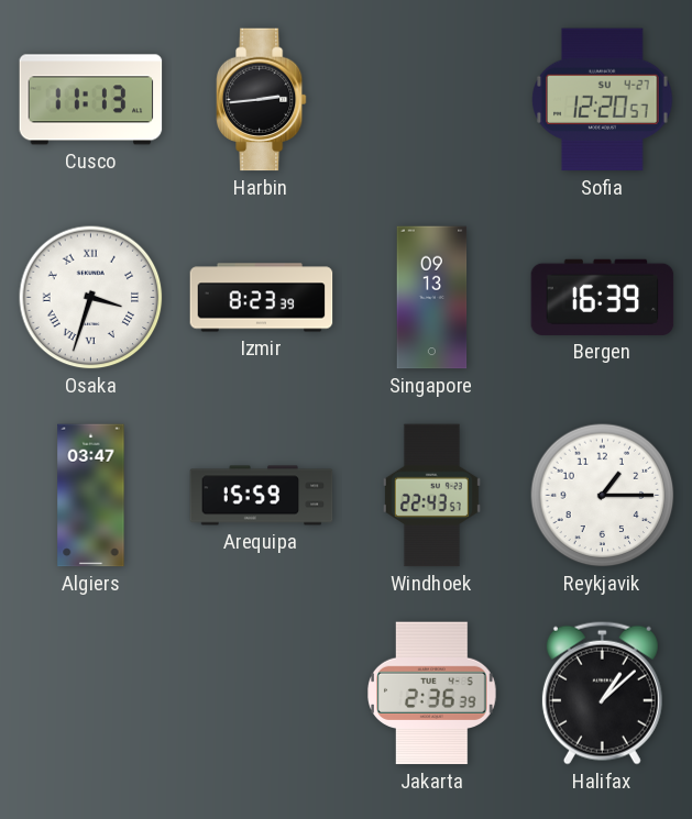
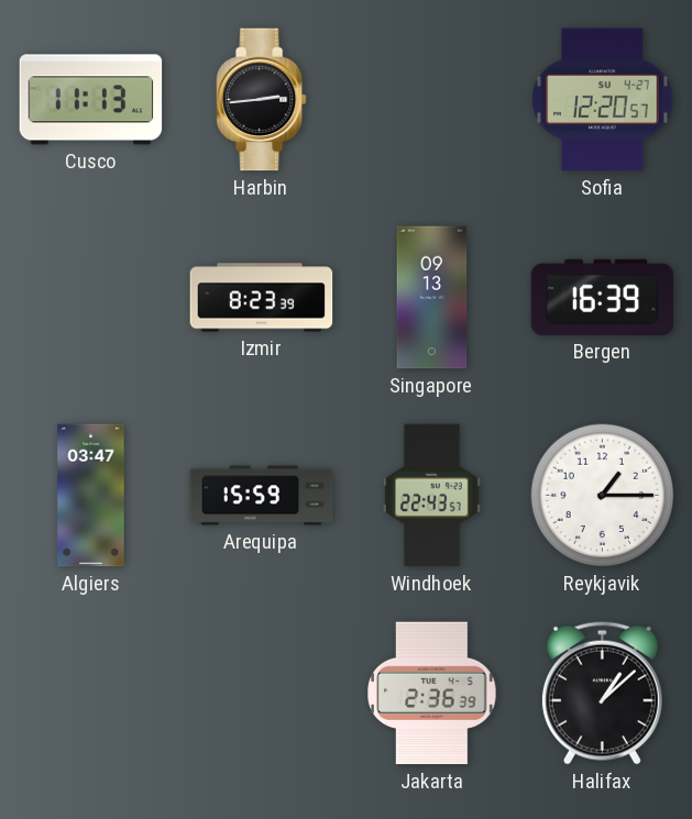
Osaka: 3:33 -> none (91, 298)
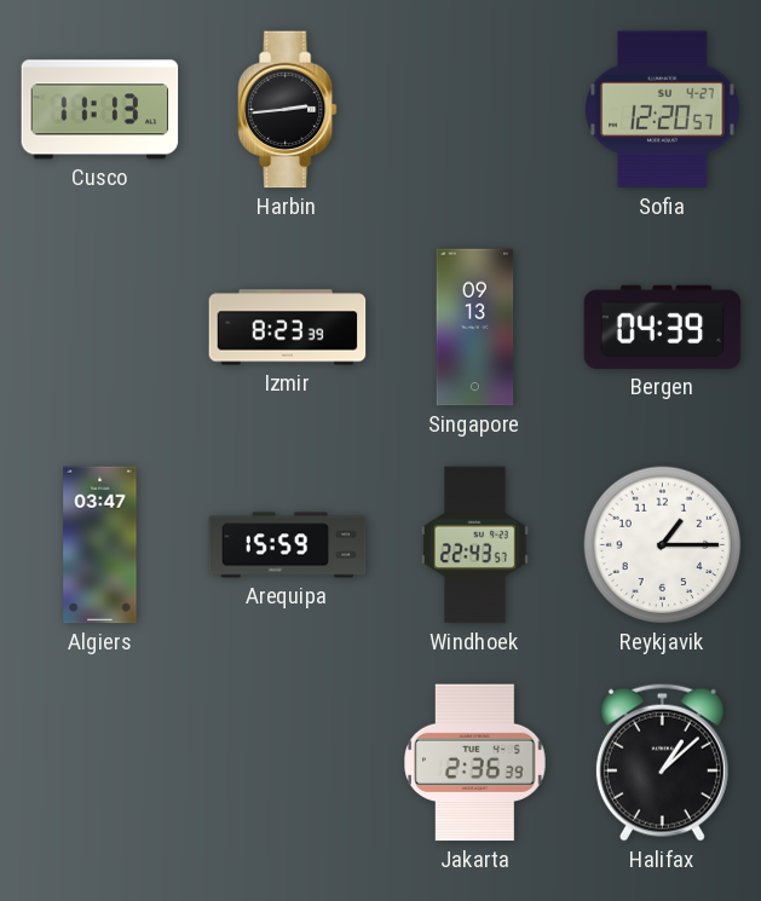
Bergen: 16:39 -> 04:39 (663, 327)
